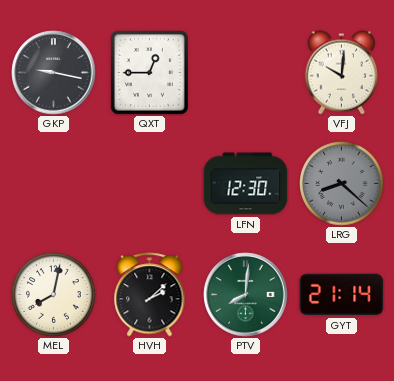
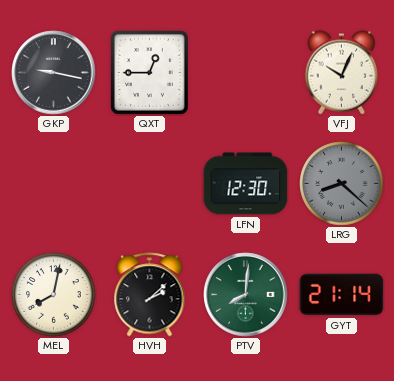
VFJ: 10:01 -> 10:04 (342, 73)
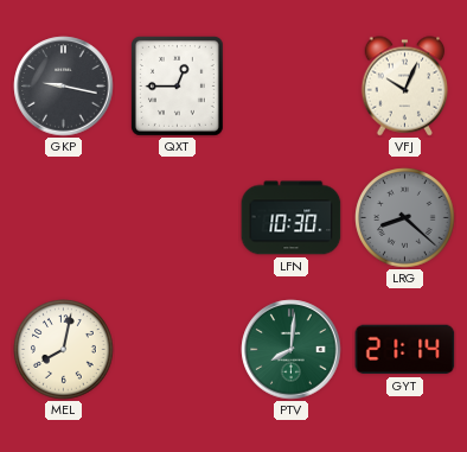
LFN: 12:30 -> 10:30 (292, 218)
HVH: 2:08 -> none (150, 295)
